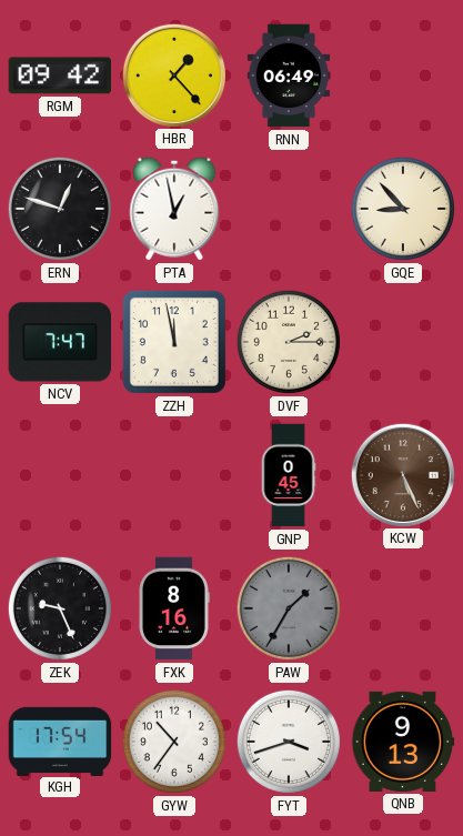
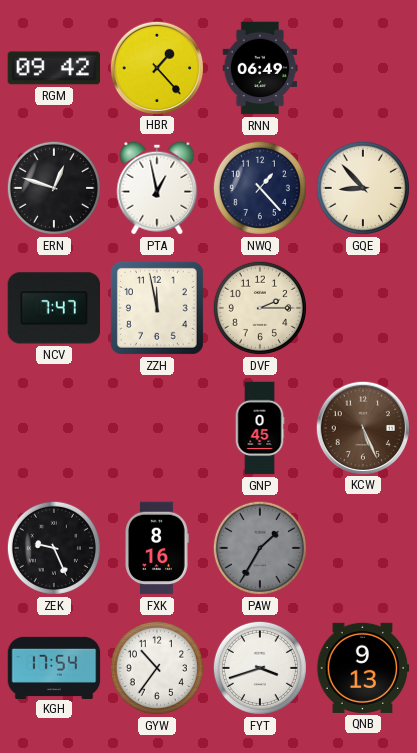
NWQ: none -> 1:23 (260, 188)
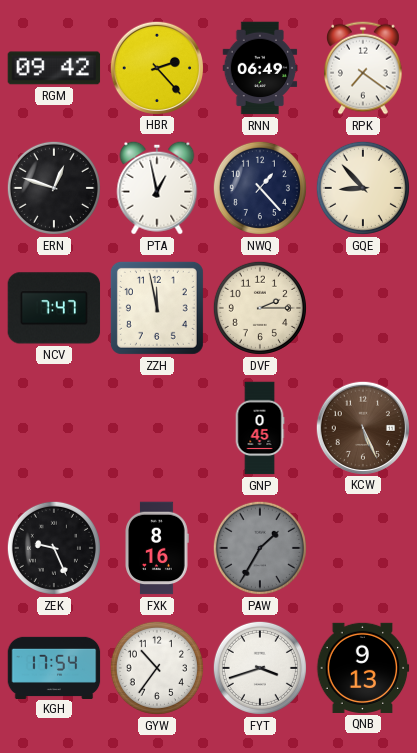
HBR: 1:23 -> 2:23 (156, 67)
RPK: none -> 7:21 (364, 68)
